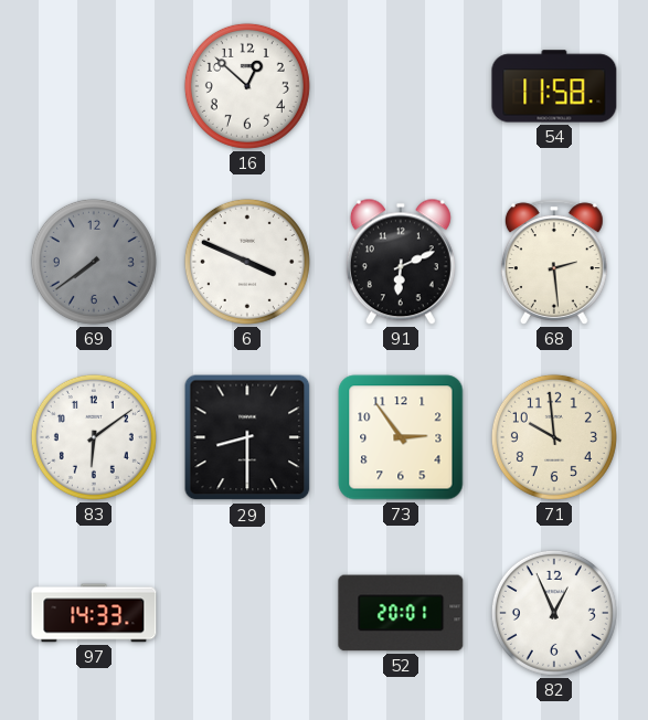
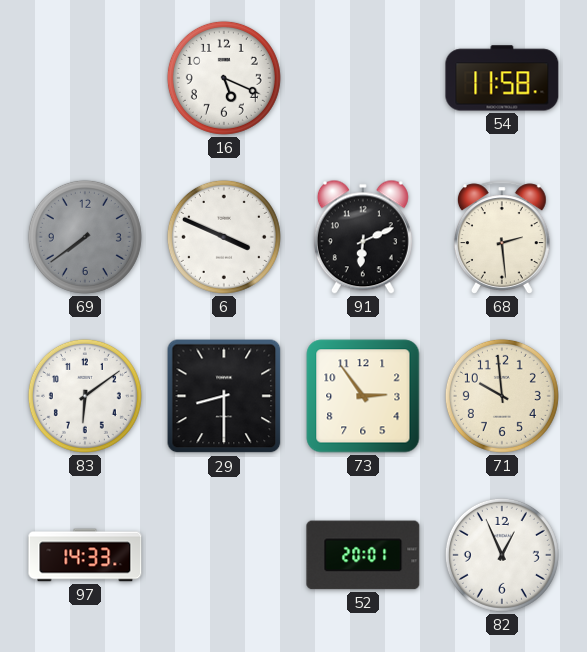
16: 12:52 -> 5:19 (224, 78)
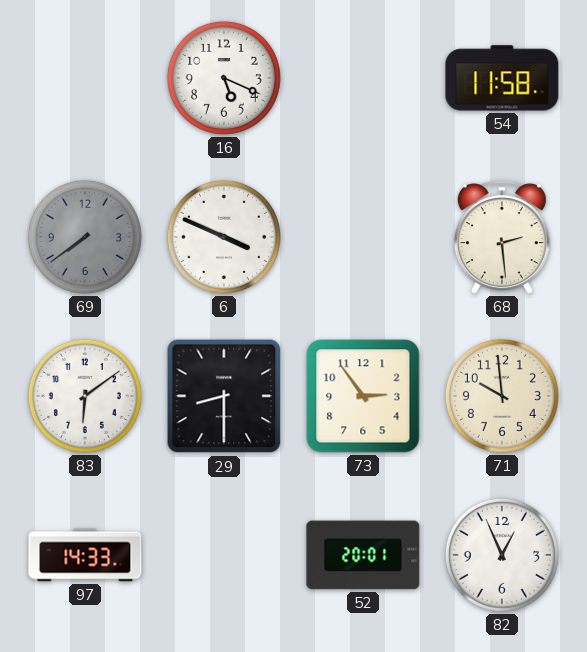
91: 6:11 -> none (363, 237)
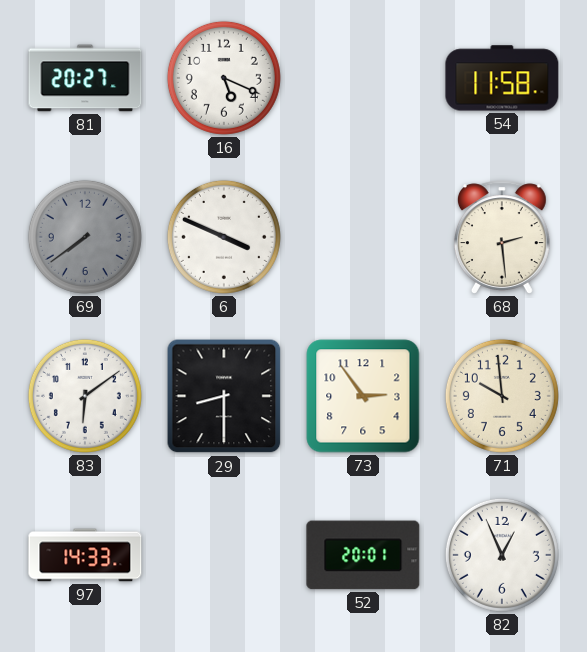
81: none -> 20:27 (85, 78)
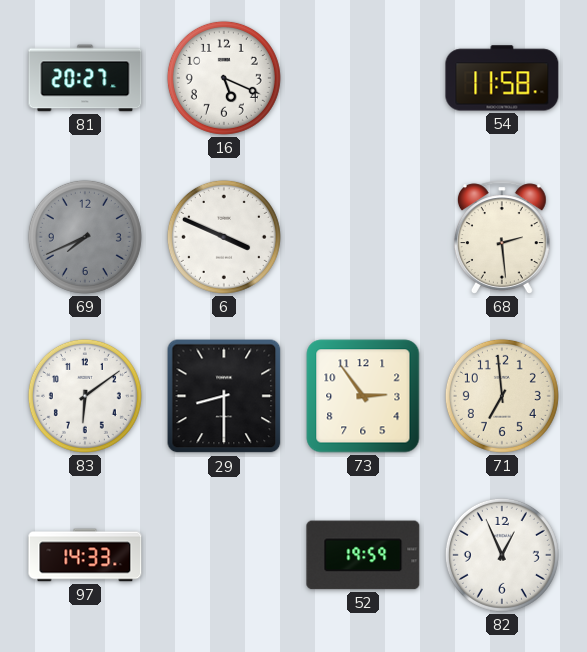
69: 7:39 -> 7:41 (85, 237)
71: 9:59 -> 6:59 (502, 396)
52: 20:01 -> 19:59 (363, 555)
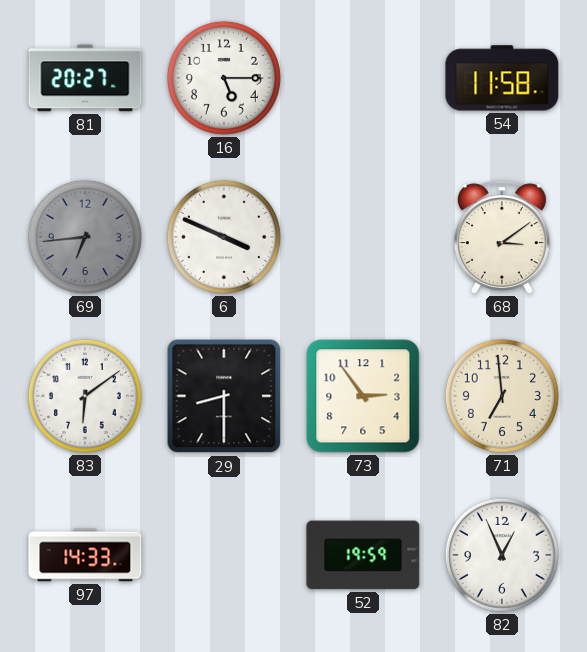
16: 5:19 -> 5:15 (224, 78)
69: 7:41 -> 6:44 (85, 237)
68: 2:29 -> 3:09 (502, 237)
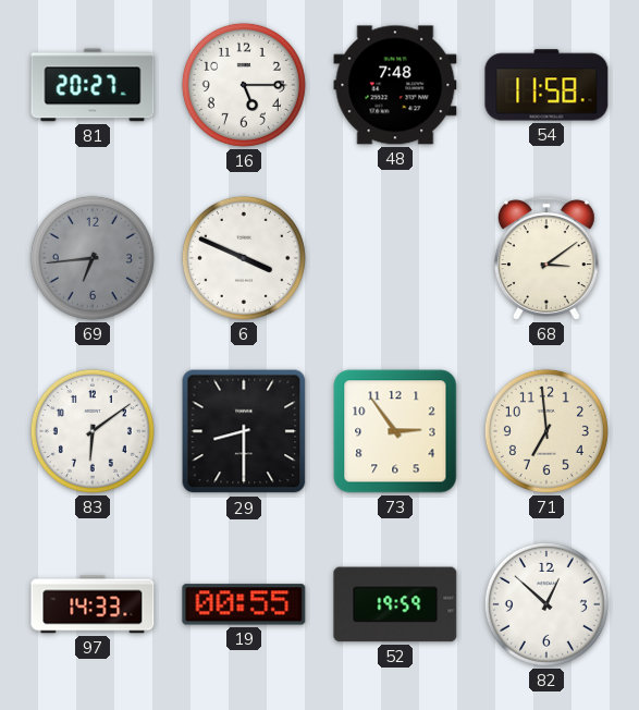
48: none -> 7:48 (395, 85)
19: none -> 00:55 (244, 604)
82: 12:56 -> 12:52 (546, 604)
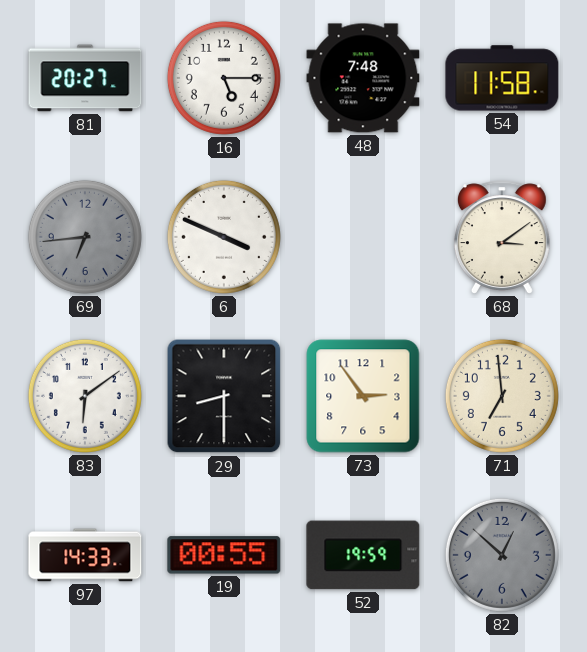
82 dial: white -> grey (502, 555)
